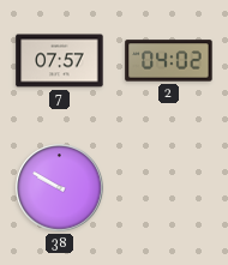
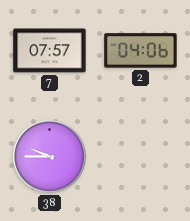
2: 04:02 -> 04:06 (141, 51)
38: 9:50 -> 9:45 (50, 157)
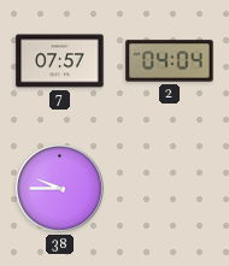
2: 04:06 -> 04:04 (170, 61)
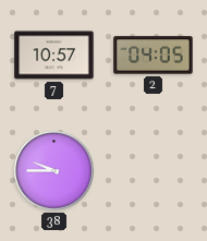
7: 07:57 -> 10:57 (54, 56)
2: 04:04 -> 04:05 (154, 56)
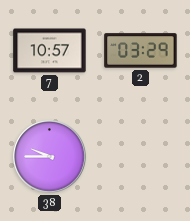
2: 04:05 -> 03:29 (141, 51)
